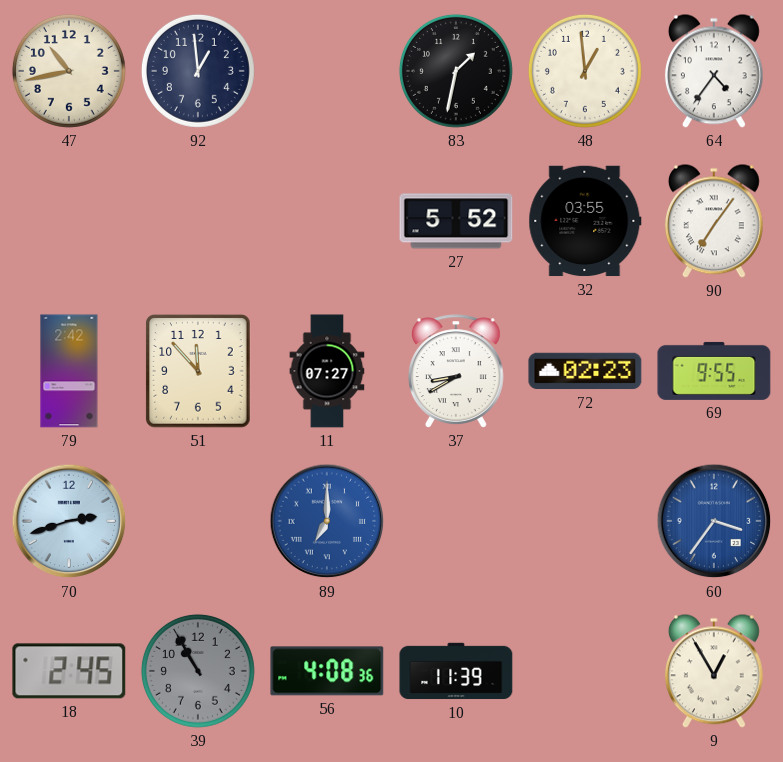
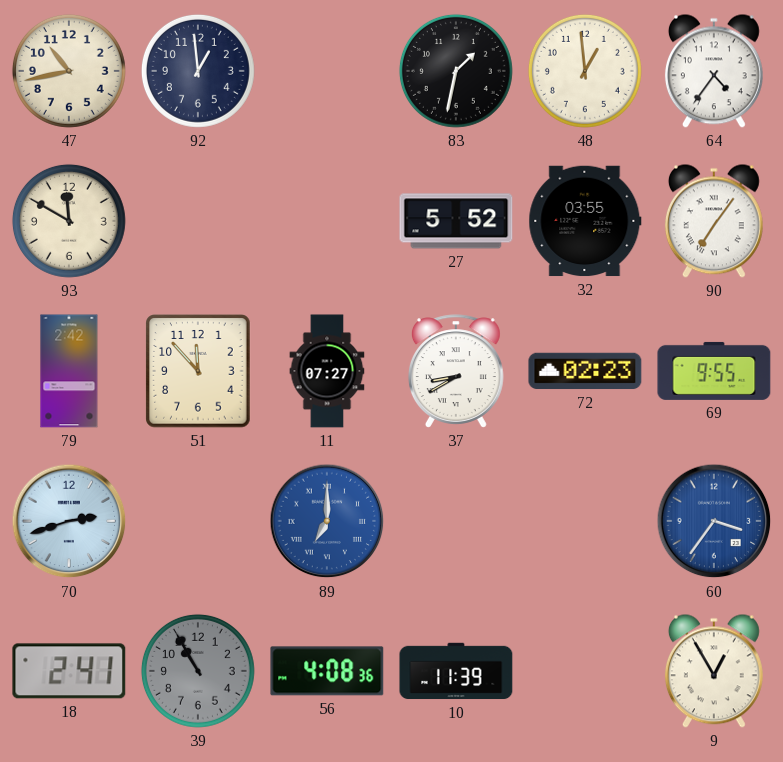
93: none -> 11:50 (69, 221)
18: 2:45 -> 2:41 (69, 671)
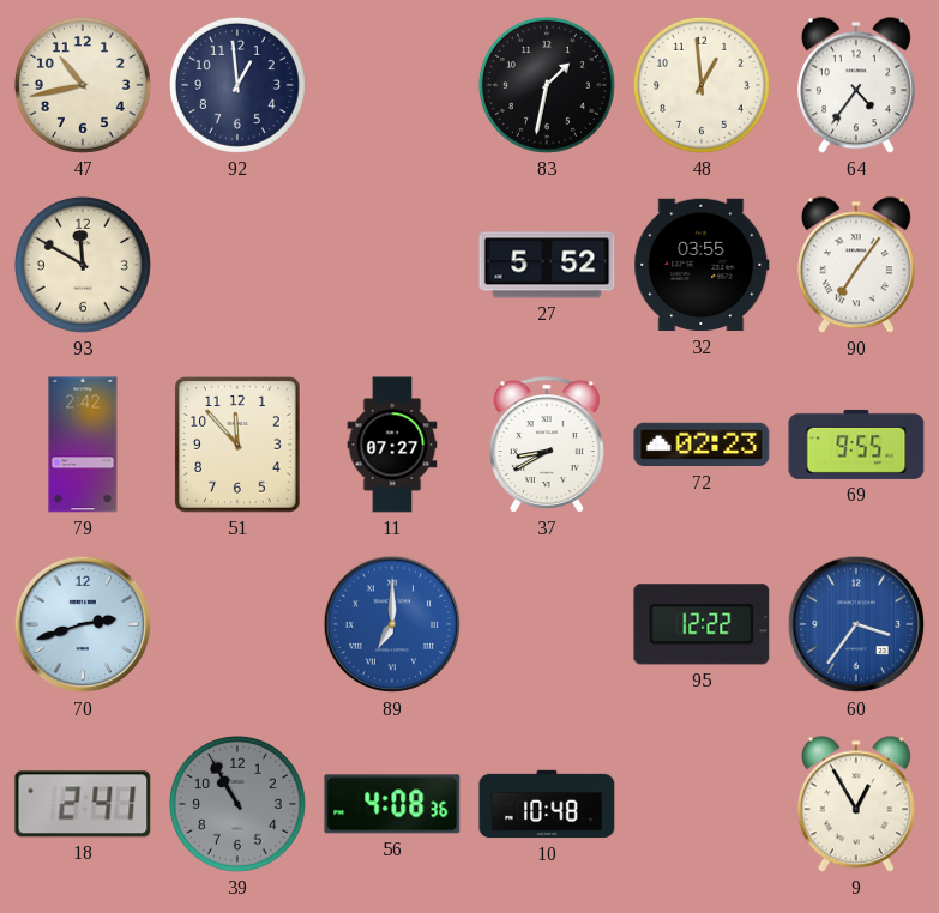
95: none -> 12:22 (702, 624)
10: 11:39 -> 10:48 (547, 804)
